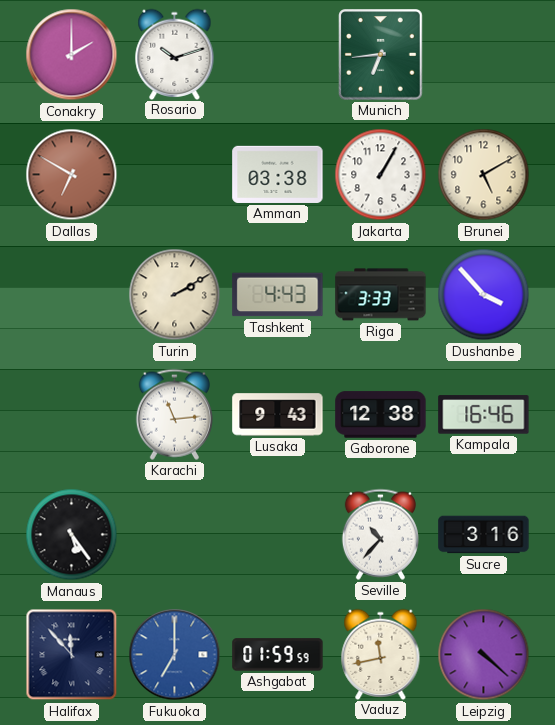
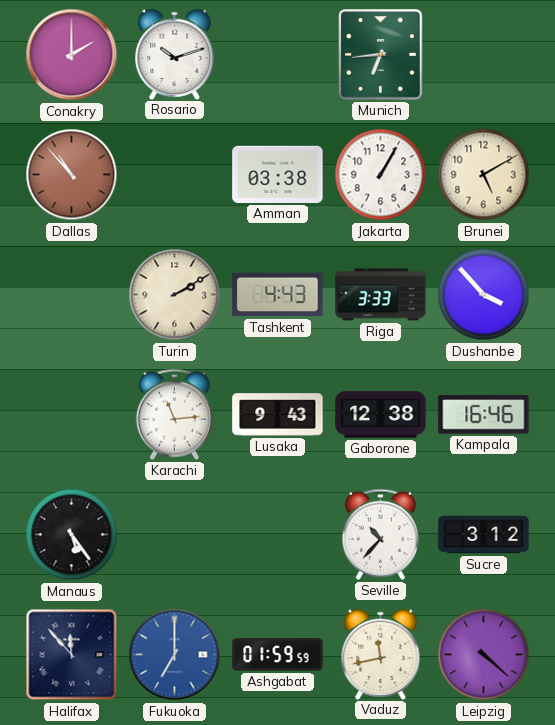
Dallas: 6:50 -> 10:53 (72, 175)
Sucre: 3:16 -> 3:12 (484, 535)
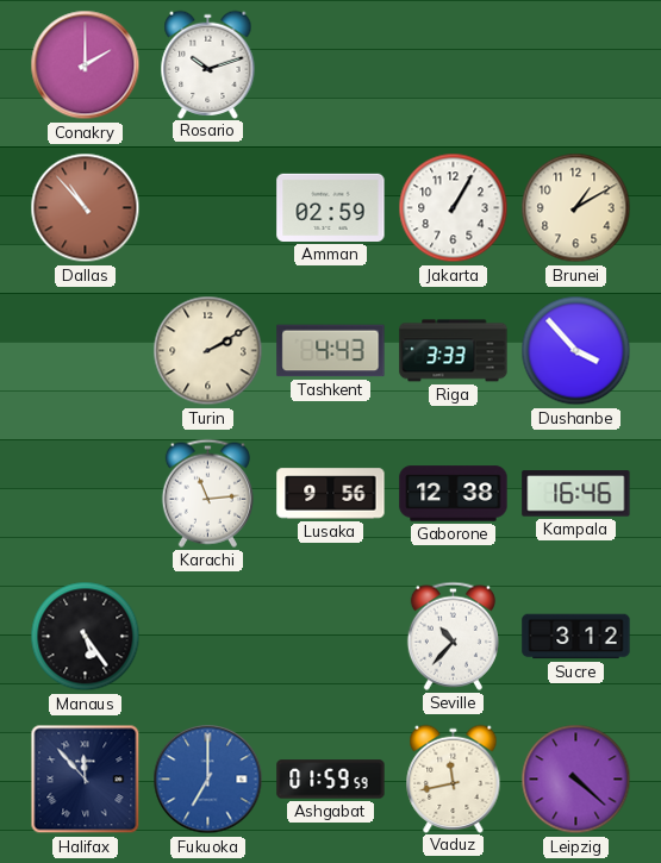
Munich: 6:44 -> none (381, 55)
Amman: 03:38 -> 02:59 (331, 207)
Brunei: 5:10 -> 1:10 (576, 208)
Lusaka: 9:43 -> 9:56 (331, 494)
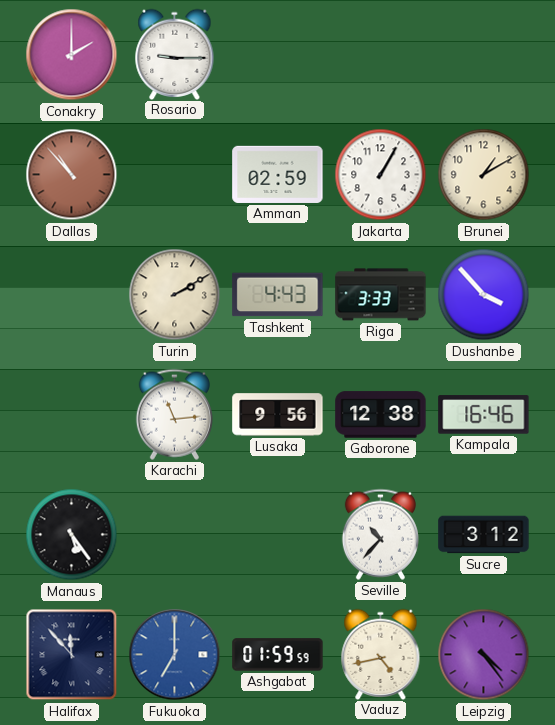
Rosario: 10:12 -> 9:15 (175, 54)
Vaduz: 11:43 -> 4:43 (381, 654)
Leipzig: 4:22 -> 4:24 (484, 655)
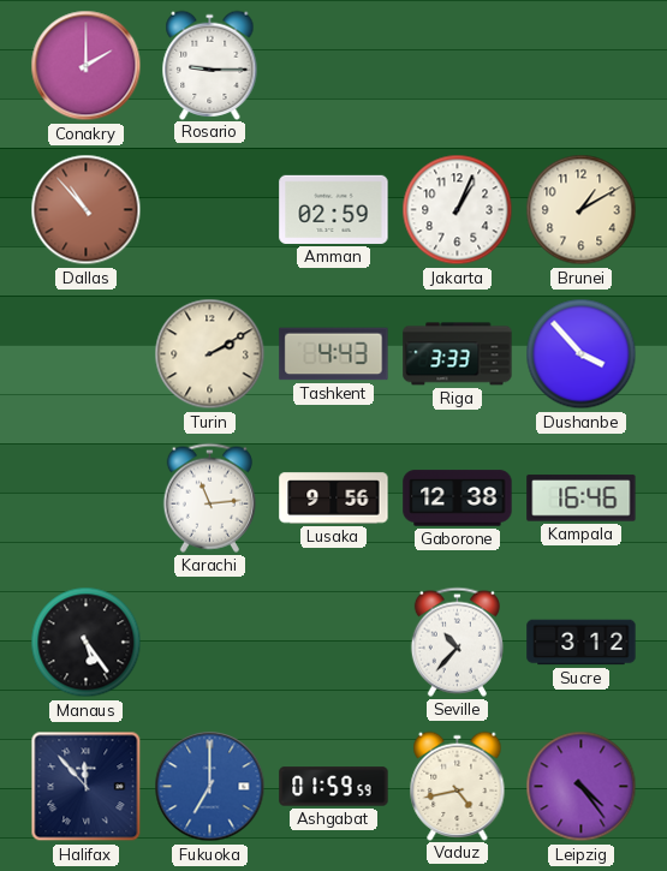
Jakarta: 1:05 -> 1:04 (458, 210)
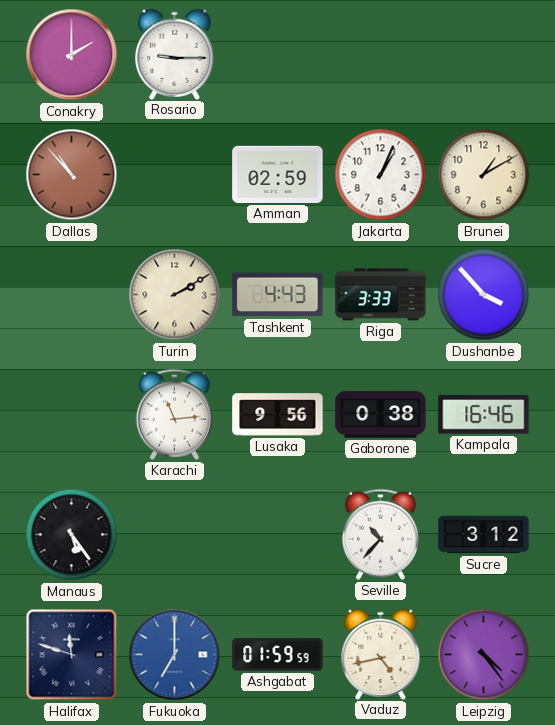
Gaborone: 12:38 -> 0:38 (381, 415)
Halifax: 11:53 -> 11:48 (72, 655)
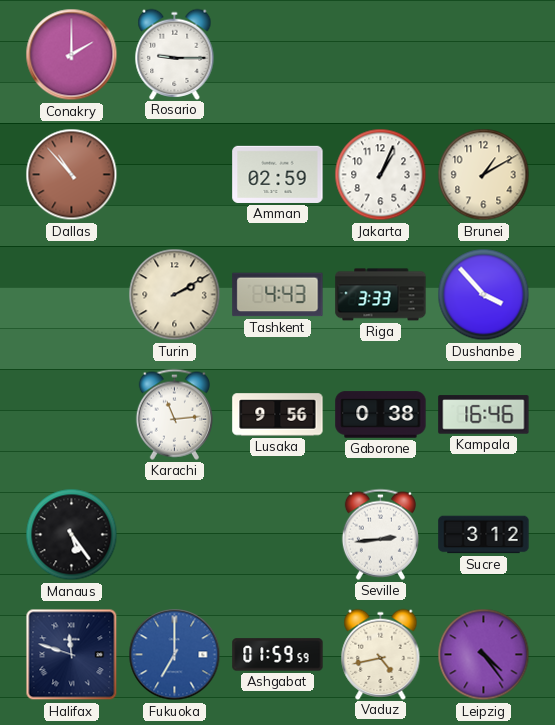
Seville: 10:37 -> 2:44 (380, 534)
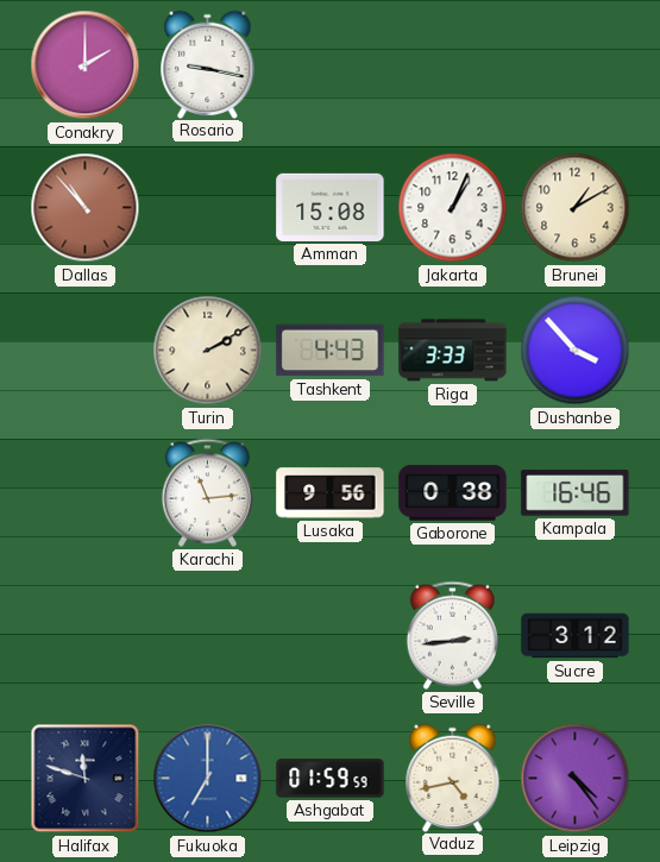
Rosario: 9:15 -> 9:17 (208, 64)
Amman: 02:59 -> 15:08 (331, 207)
Manaus: 5:24 -> none (72, 535)
